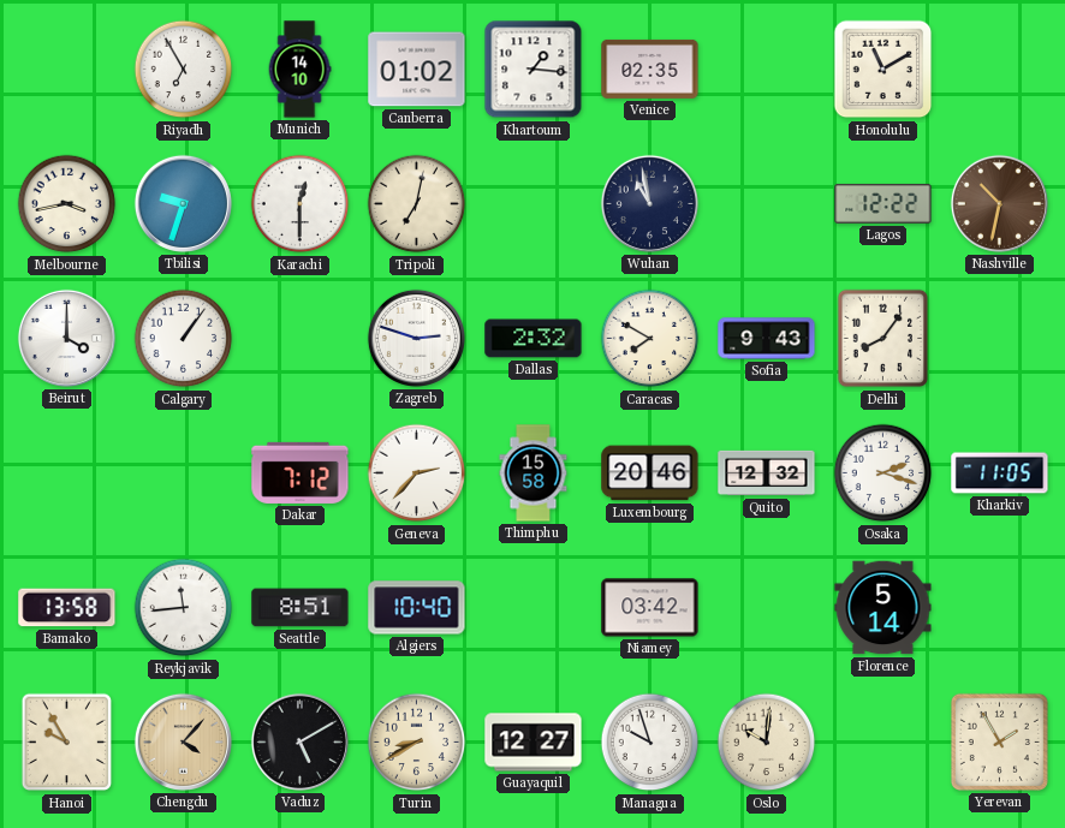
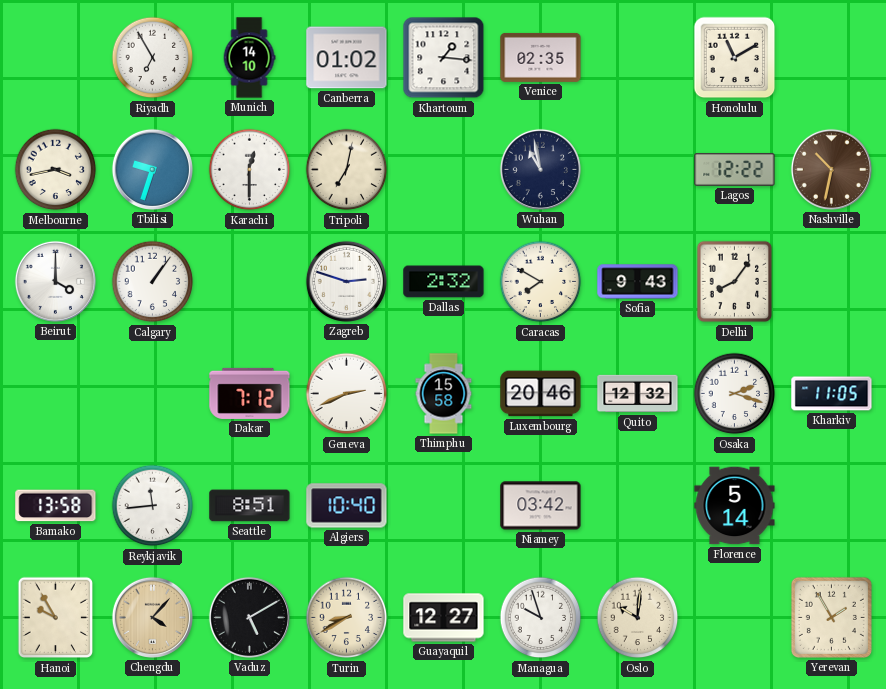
Geneva: 2:37 -> 2:41 (347, 394)
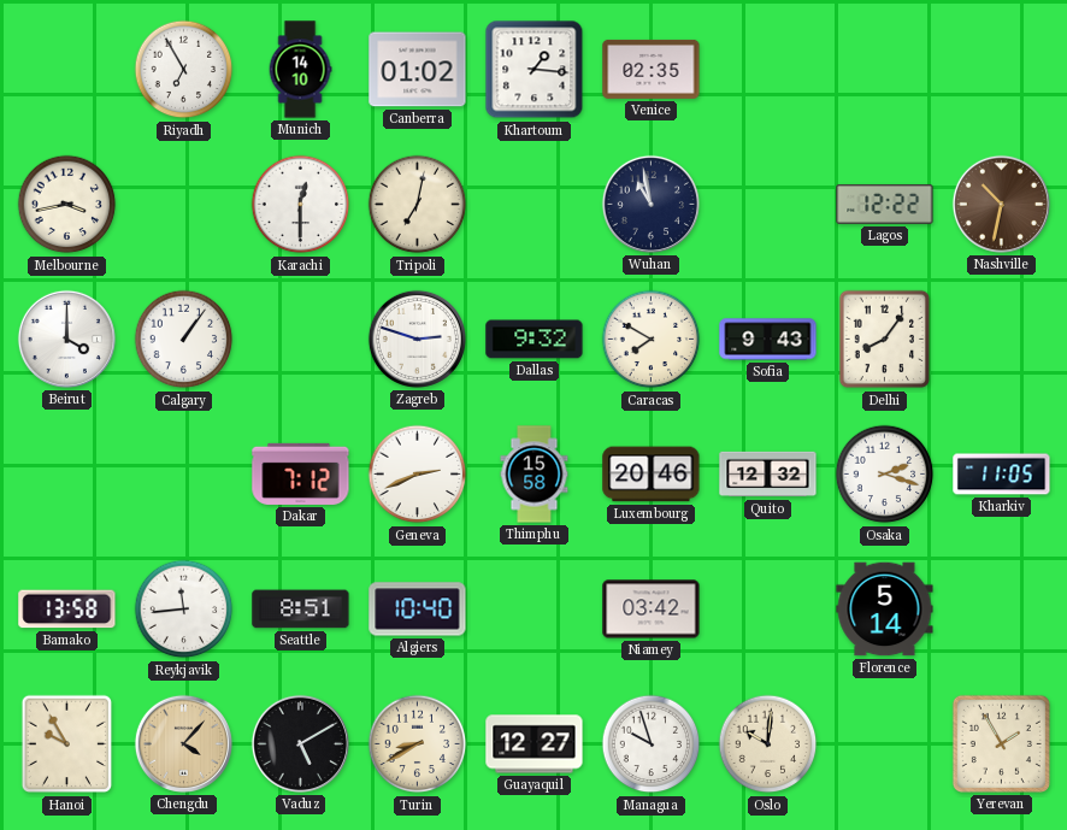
Honolulu: 11:10 -> none (735, 58)
Tbilisi: 9:33 -> none (152, 169)
Dallas: 2:32 -> 9:32 (535, 340)
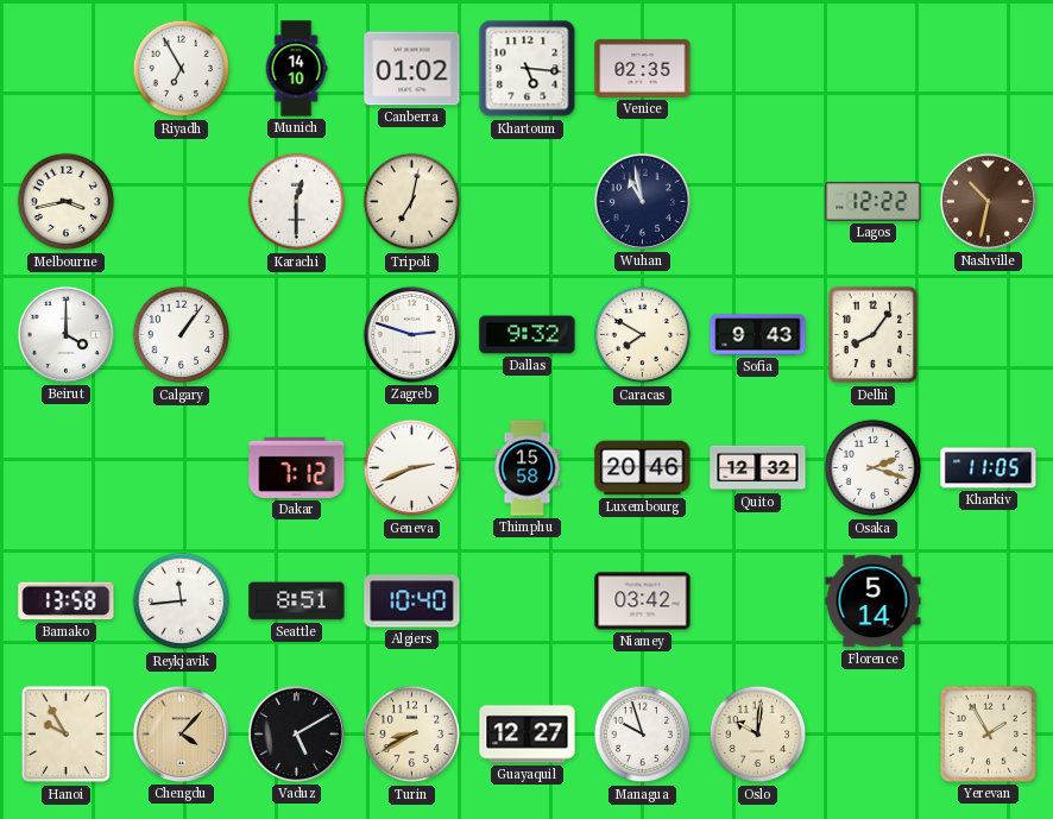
Khartoum: 1:16 -> 5:16 (528, 69)
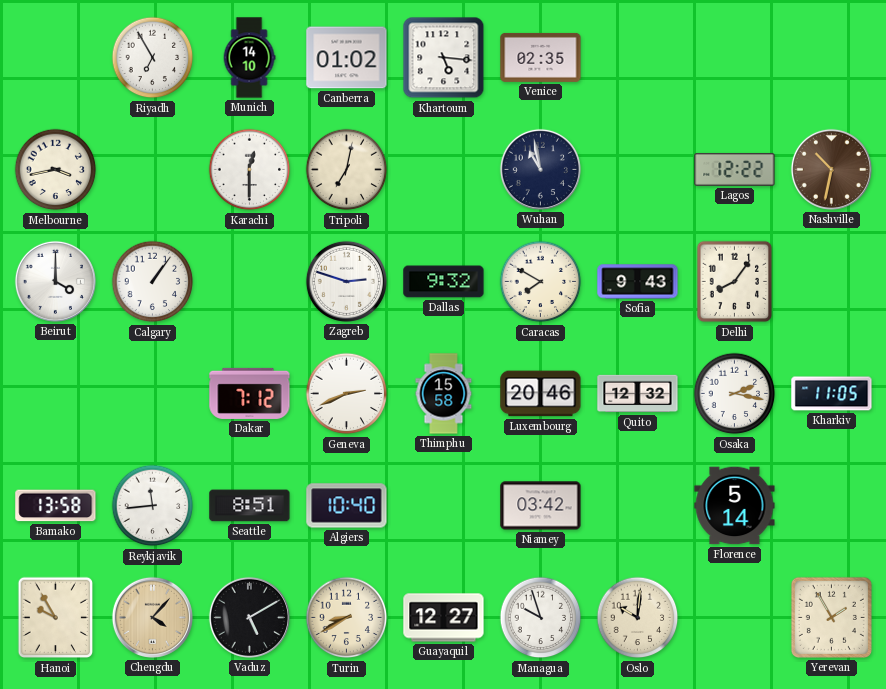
Osaka: 2:18 -> 2:17 (735, 394)
